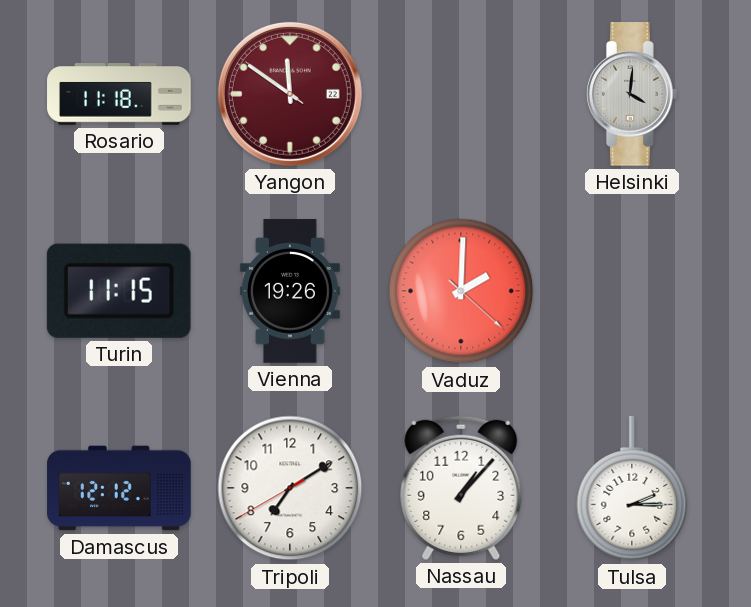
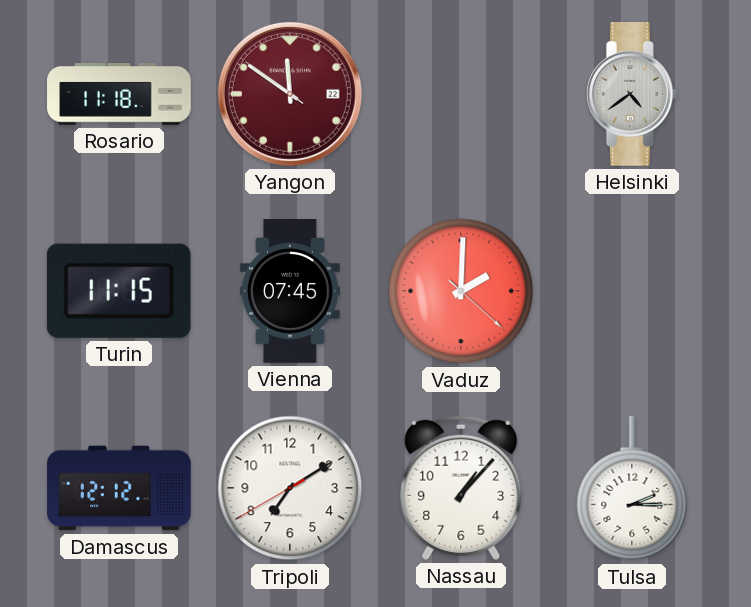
Helsinki: 4:01 -> 4:39 (633, 94)
Vienna: 19:26 -> 07:45 (290, 291)
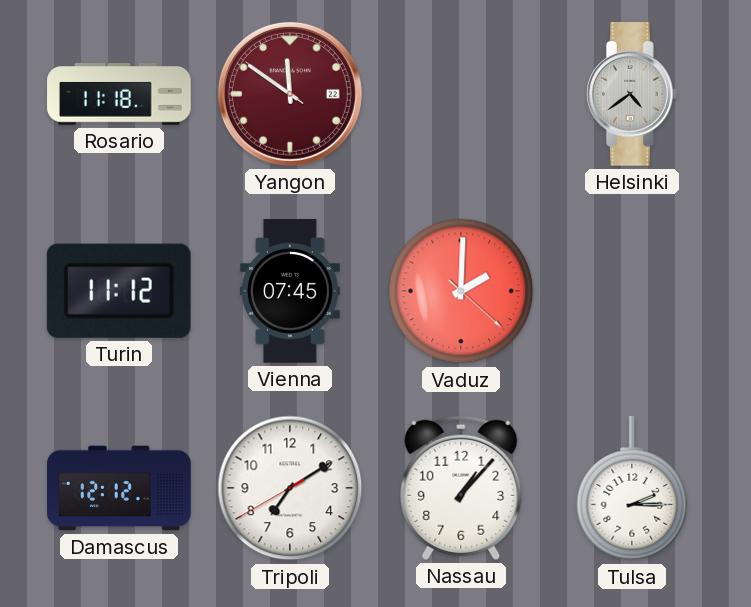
Turin: 11:15 -> 11:12 (119, 291)
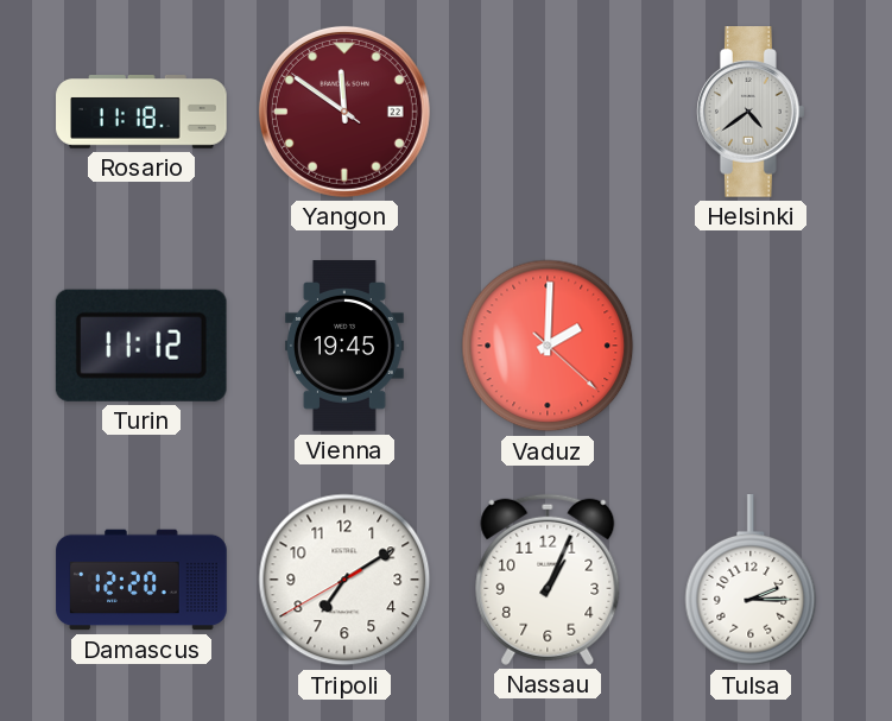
Vienna: 07:45 -> 19:45 (344, 346)
Damascus: 12:12 -> 12:20 (141, 580)
Nassau: 1:07 -> 1:04 (548, 580)
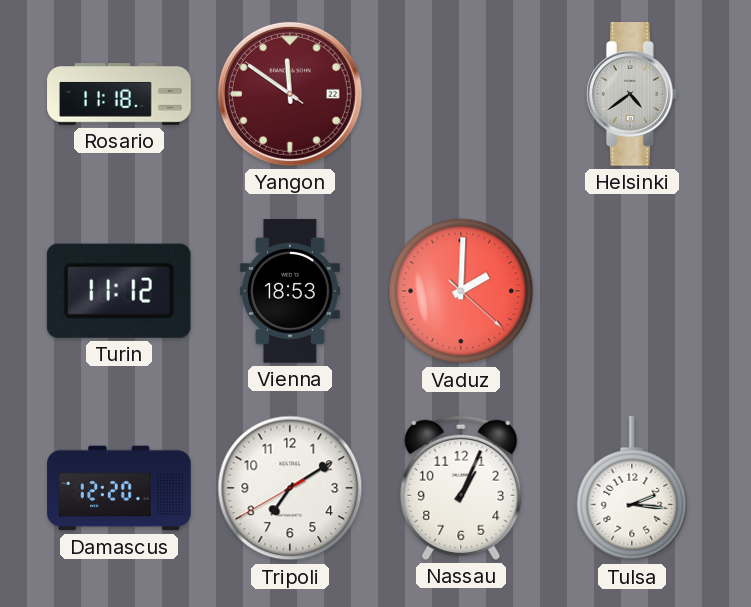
Vienna: 19:45 -> 18:53 (290, 291)
Tulsa: 2:15 -> 2:16 (632, 489)
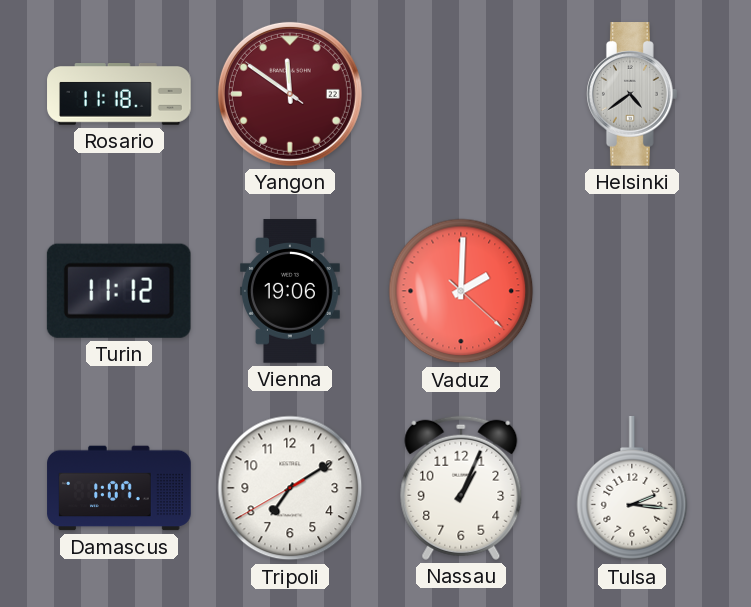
Vienna: 18:53 -> 19:06 (290, 291)
Damascus: 12:20 -> 1:07 (119, 488)
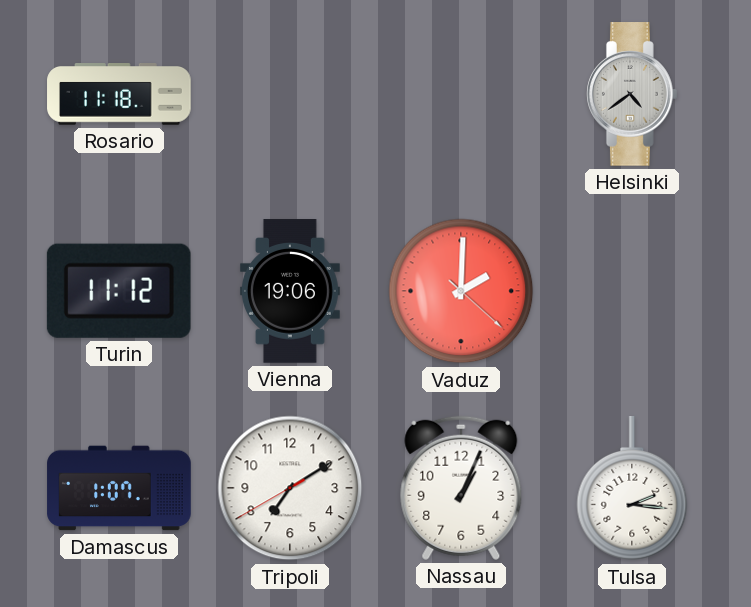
Yangon: 11:50 -> none (290, 94)
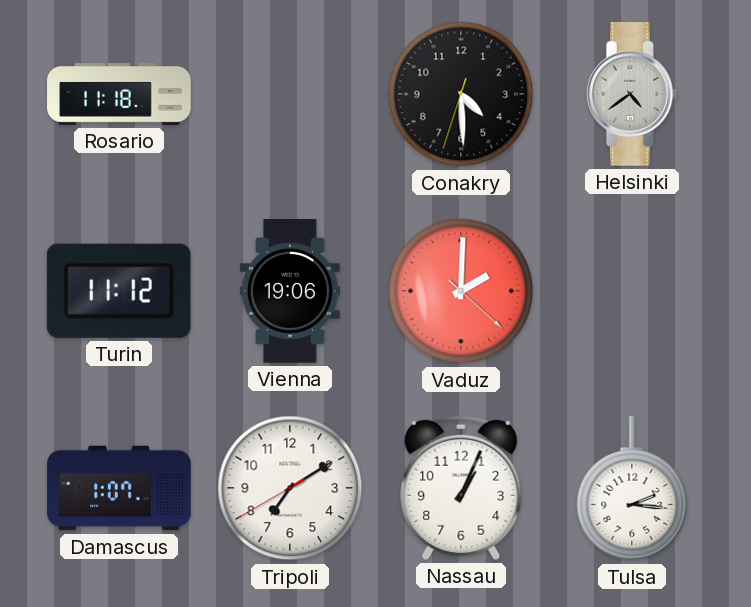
Conakry: none -> 4:29 (461, 94)
